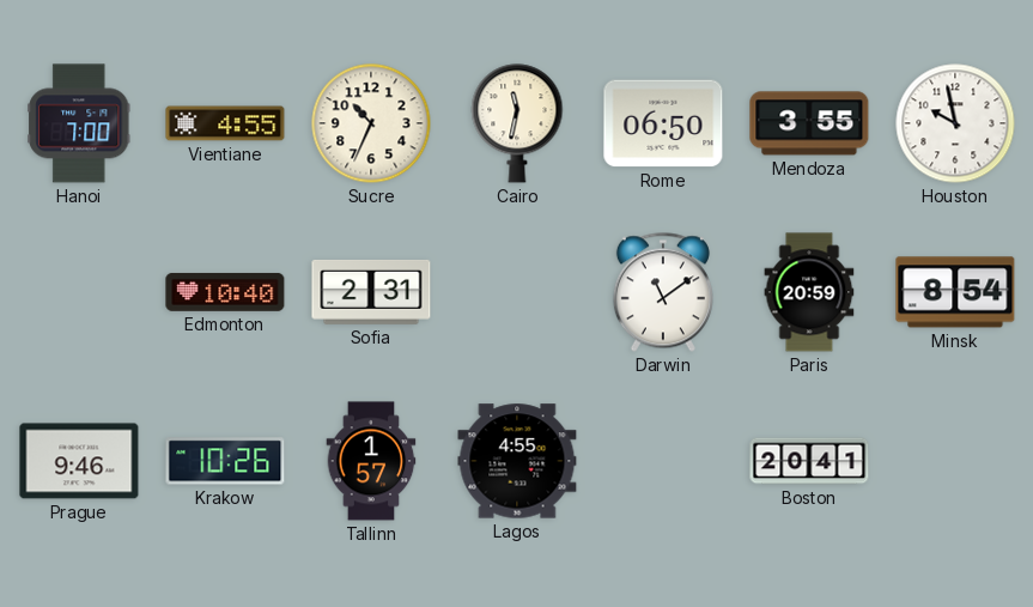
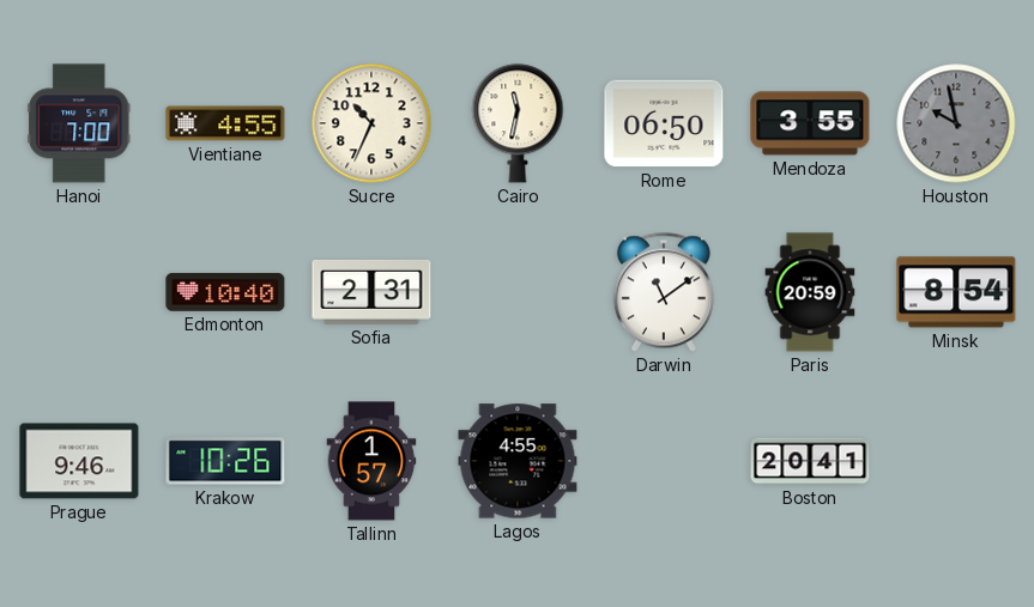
Houston dial: white -> grey (956, 123)
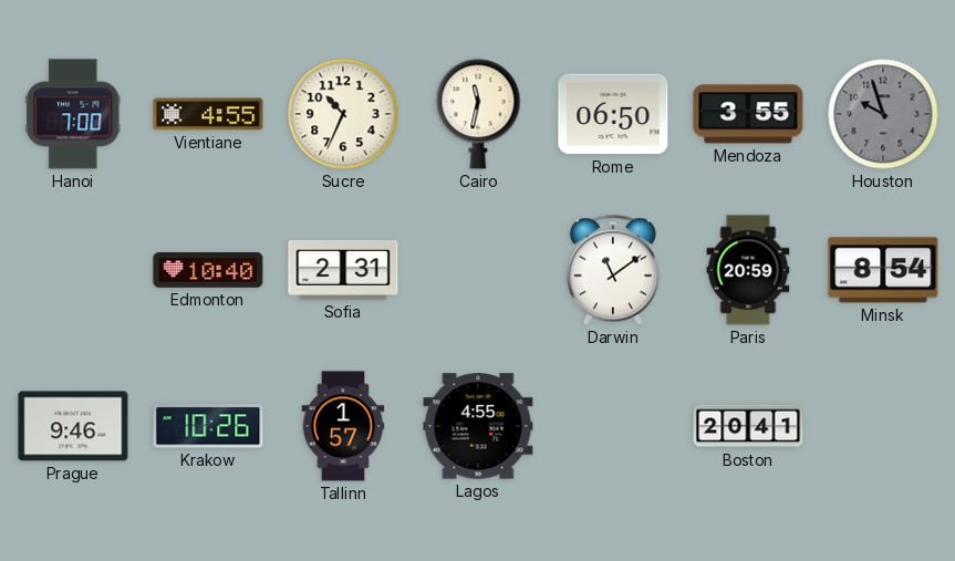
Houston: 9:58 -> 9:57 (883, 114)
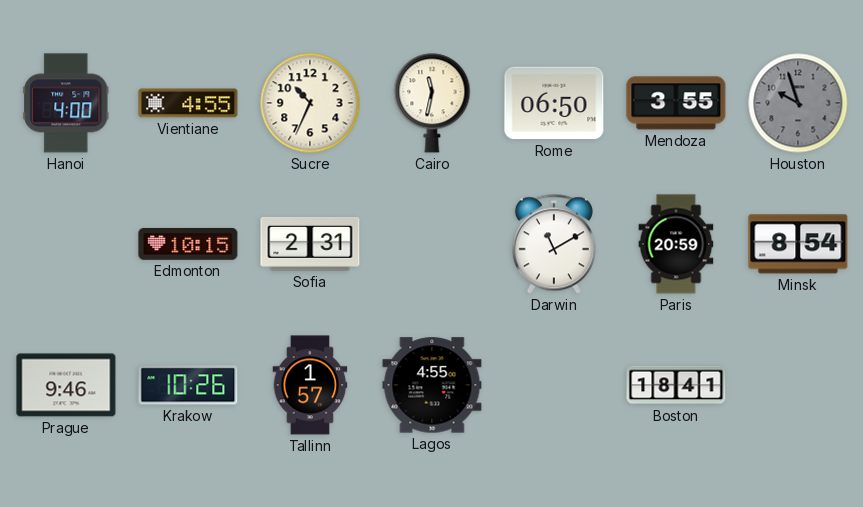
Hanoi: 7:00 -> 4:00 (66, 103)
Edmonton: 10:40 -> 10:15 (188, 244)
Darwin: 11:09 -> 11:10 (554, 244)
Boston: 20:41 -> 18:41 (676, 385)
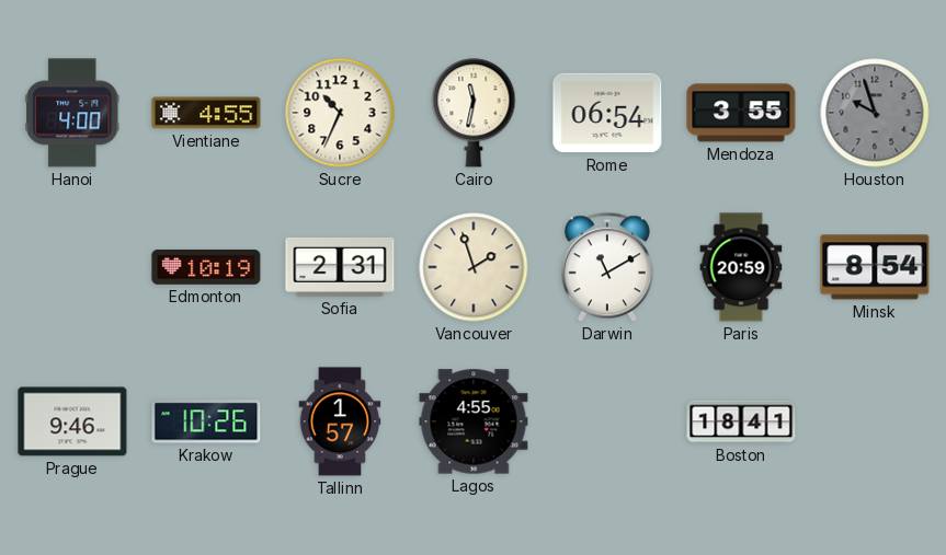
Rome: 06:50 -> 06:54 (607, 113)
Edmonton: 10:15 -> 10:19 (206, 267)
Vancouver: none -> 1:57 (474, 267)
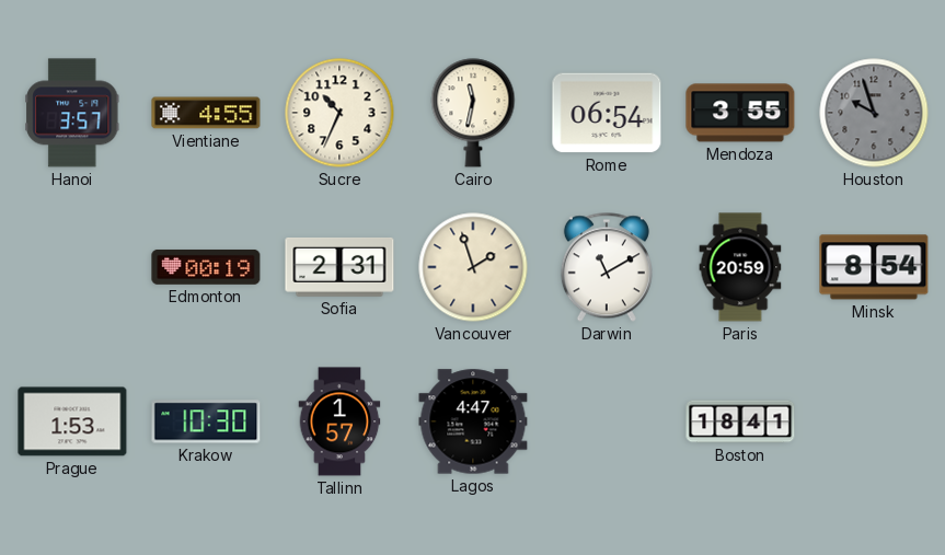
Hanoi: 4:00 -> 3:57 (72, 113)
Edmonton: 10:19 -> 00:19 (206, 267)
Prague: 9:46 -> 1:53 (72, 421)
Krakow: 10:26 -> 10:30 (206, 421)
Lagos: 4:55 -> 4:47 (473, 421)
